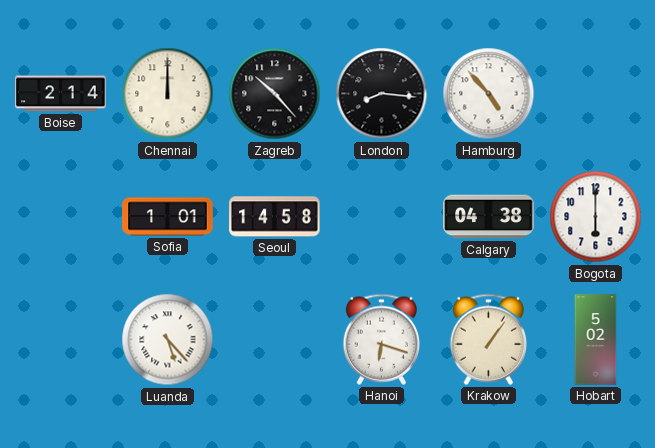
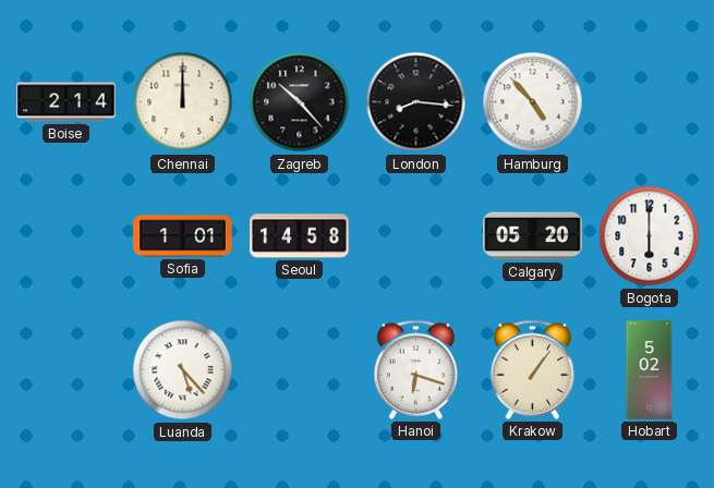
Calgary: 04:38 -> 05:20 (533, 236)
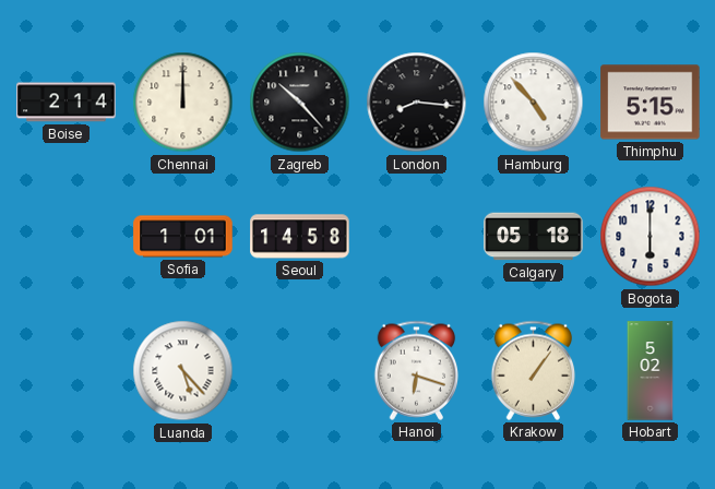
Thimphu: none -> 5:15 (651, 103)
Calgary: 05:20 -> 05:18 (534, 237)
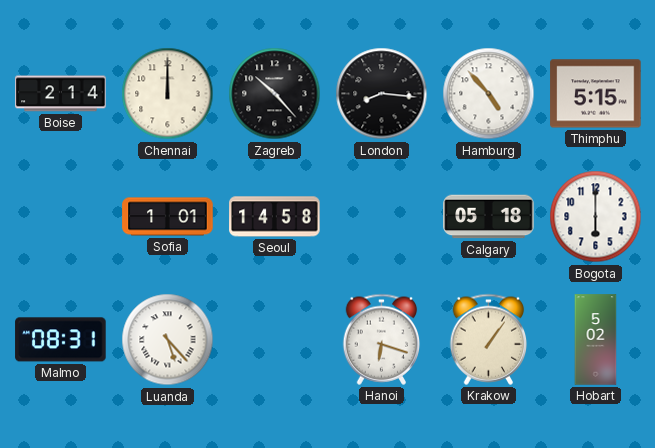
Malmo: none -> 08:31 (61, 340)
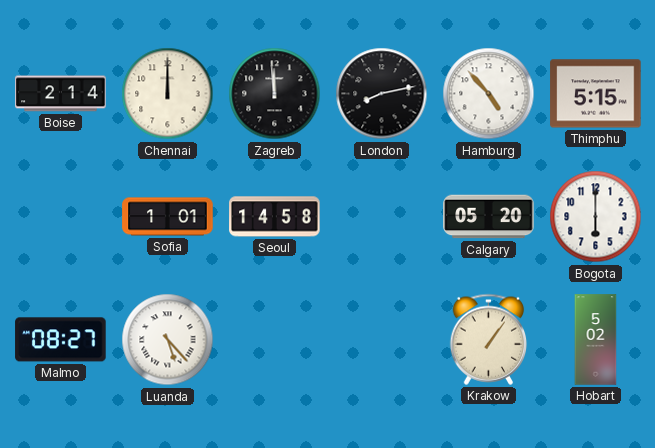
Zagreb: 10:23 -> 11:59 (275, 94)
London: 8:16 -> 8:13 (382, 94)
Calgary: 05:18 -> 05:20 (489, 217)
Malmo: 08:31 -> 08:27 (61, 340)
Hanoi: 6:18 -> none (382, 339)
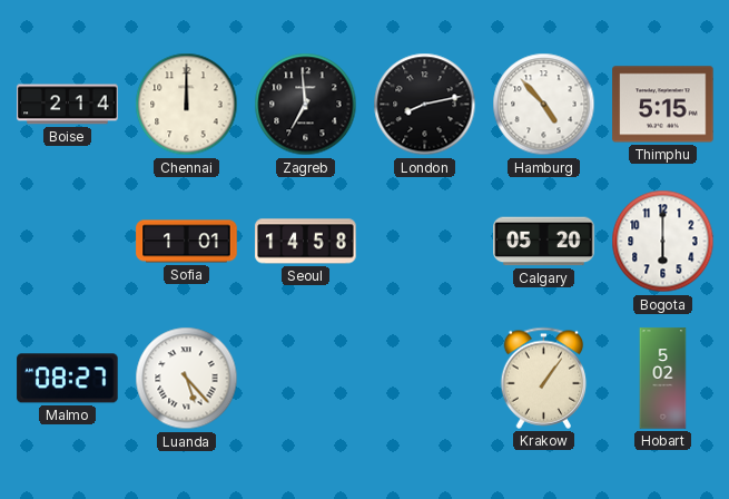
Zagreb: 11:59 -> 6:59 (306, 105)
